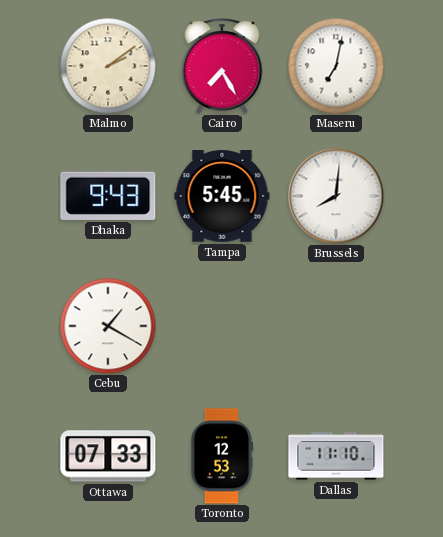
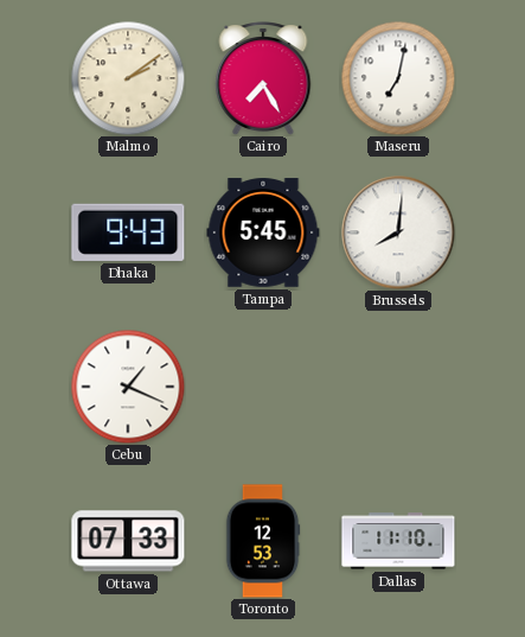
Cebu: 1:20 -> 1:19 (128, 387)
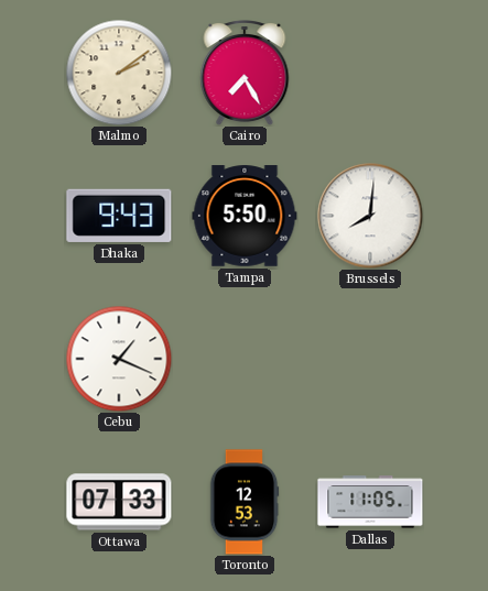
Maseru: 7:02 -> none (398, 78)
Tampa: 5:45 -> 5:50 (245, 216)
Dallas: 11:10 -> 11:05 (370, 502)
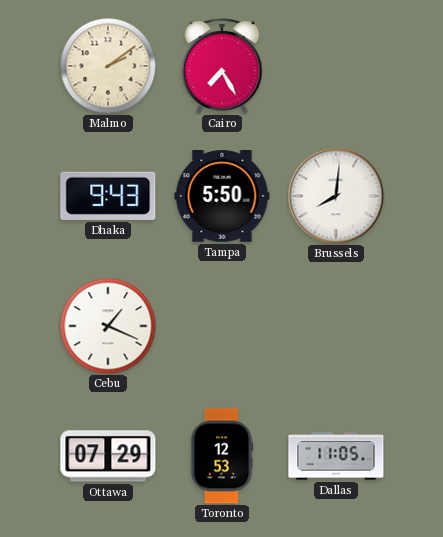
Ottawa: 07:33 -> 07:29 (108, 456)
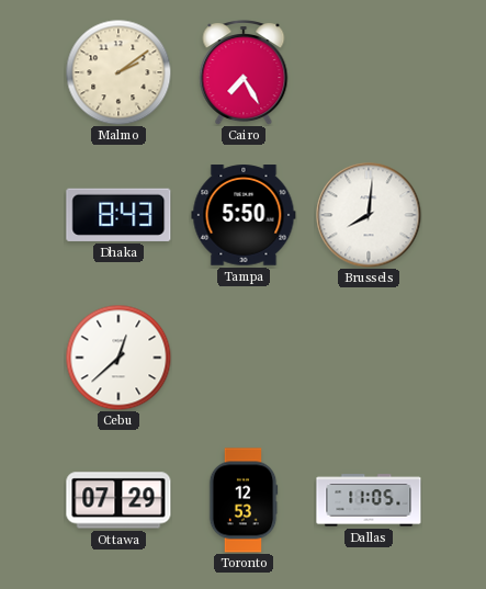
Dhaka: 9:43 -> 8:43 (118, 215)
Cebu: 1:19 -> 12:38 (118, 358)
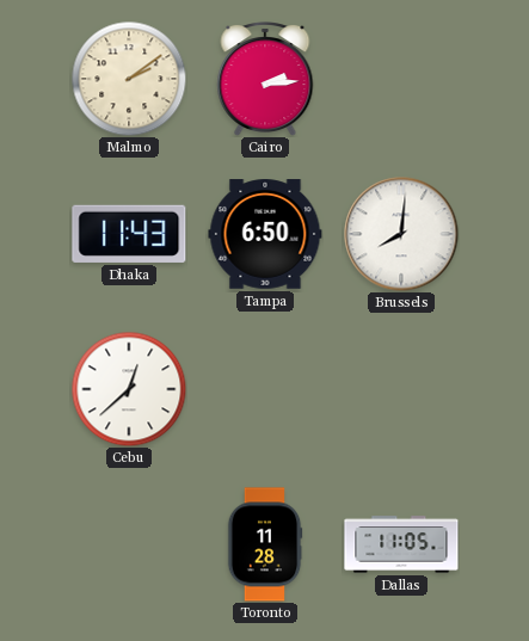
Cairo: 7:25 -> 2:14 (265, 80)
Dhaka: 8:43 -> 11:43 (129, 234)
Tampa: 5:50 -> 6:50 (265, 234)
Ottawa: 07:29 -> none (118, 500)
Toronto: 12:53 -> 11:28 (265, 544)
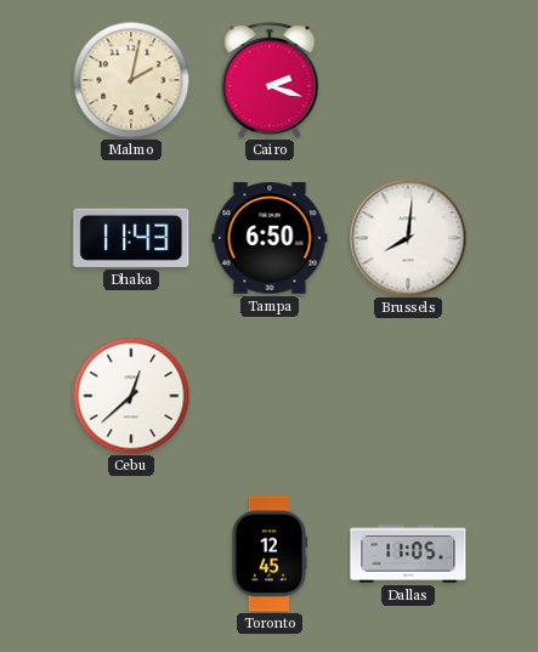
Malmo: 2:09 -> 2:02 (131, 80)
Cairo: 2:14 -> 2:18 (270, 81)
Toronto: 11:28 -> 12:45 (270, 554)
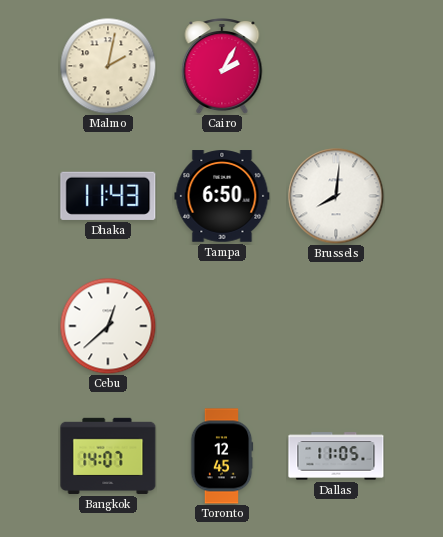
Cairo: 2:18 -> 2:05 (222, 67)
Bangkok: none -> 14:07 (108, 456)
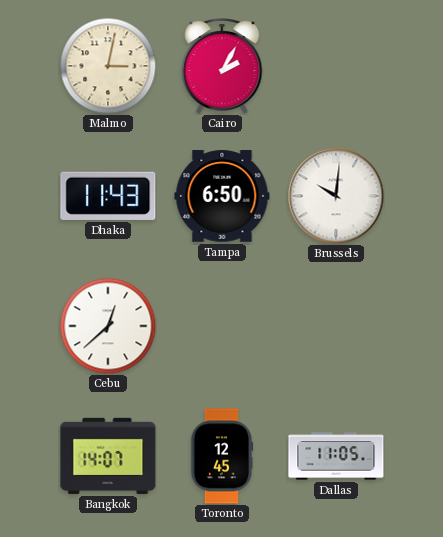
Malmo: 2:02 -> 3:02 (108, 66)
Brussels: 8:01 -> 10:01 (336, 196)
